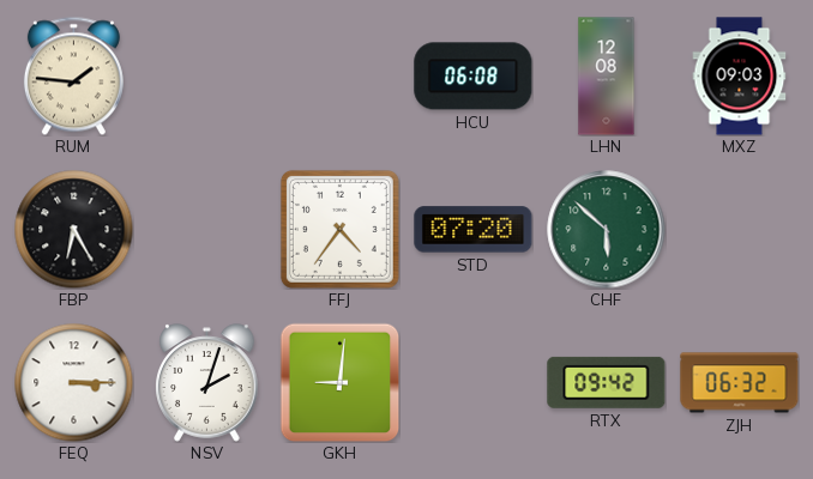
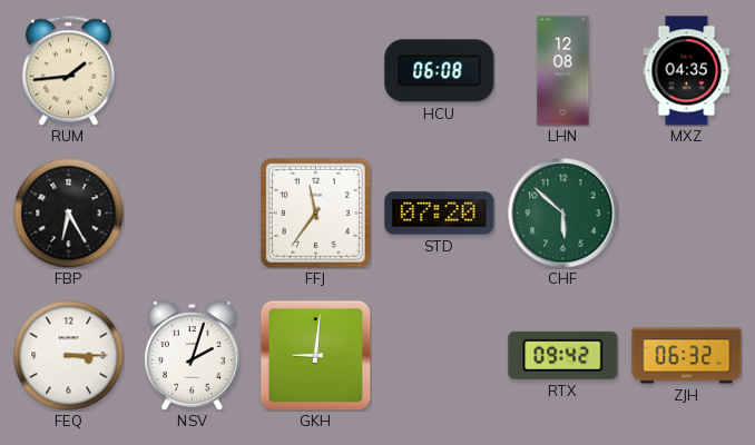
RUM: 1:46 -> 1:44 (68, 70)
MXZ: 09:03 -> 04:35 (687, 71)
FFJ: 4:36 -> 11:36 (315, 212)
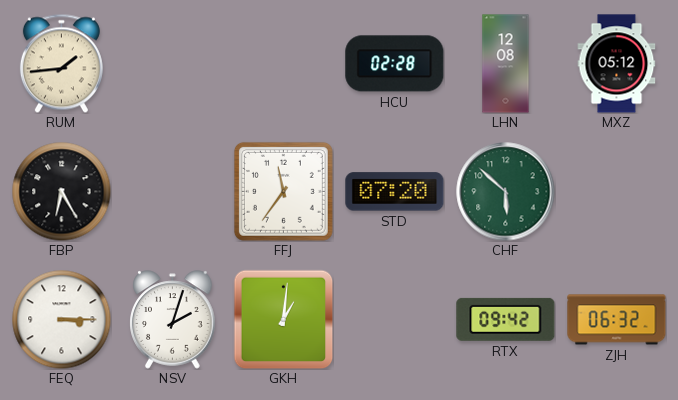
HCU: 06:08 -> 02:28 (395, 64)
MXZ: 04:35 -> 05:12 (617, 64)
GKH: 9:01 -> 1:01 (283, 319)
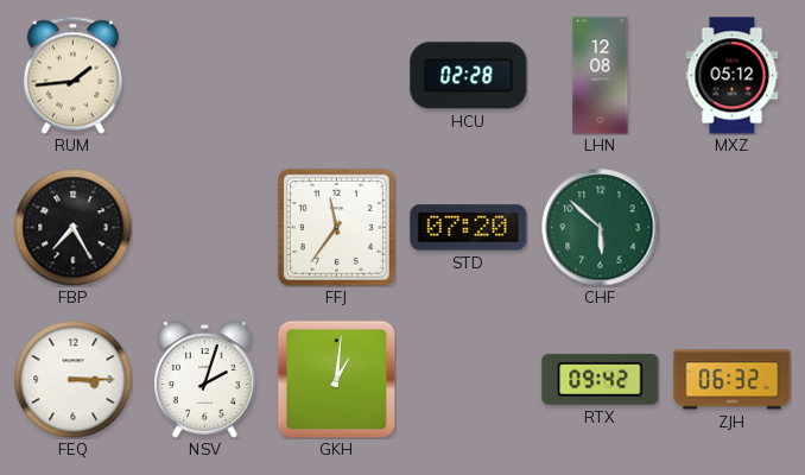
FBP: 6:25 -> 7:25 (74, 228)
